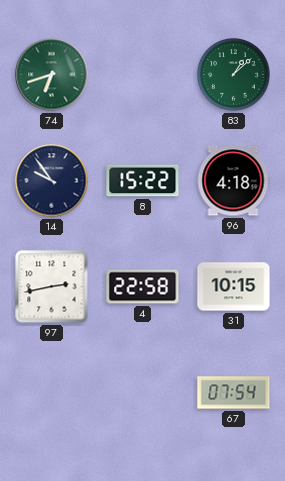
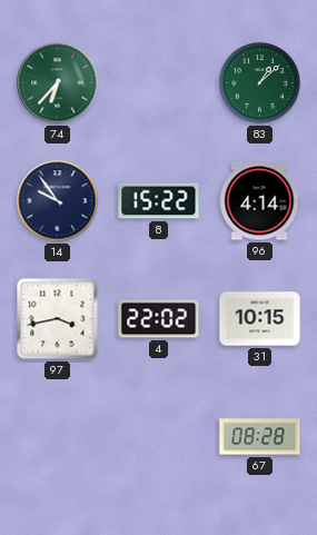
74: 6:42 -> 6:37 (58, 83)
96: 4:18 -> 4:14 (259, 201)
97: 2:43 -> 3:43 (58, 319)
4: 22:58 -> 22:02 (159, 319)
67: 07:54 -> 08:28 (260, 437)
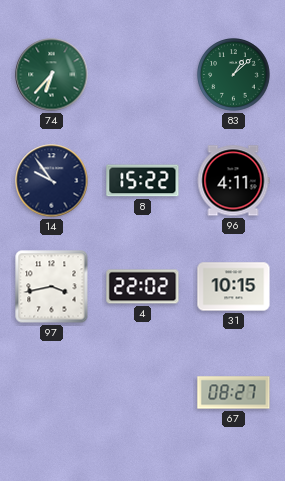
96: 4:14 -> 4:11 (233, 181)
67: 08:28 -> 08:27 (234, 393)
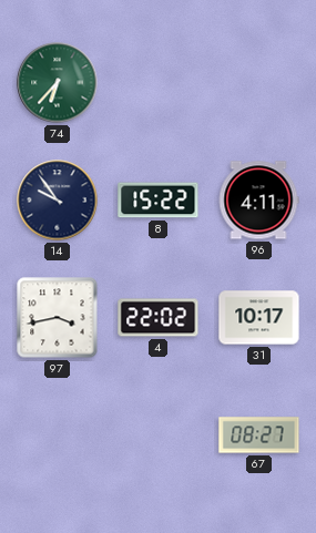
83: 1:08 -> none (234, 75)
31: 10:15 -> 10:17 (259, 318)
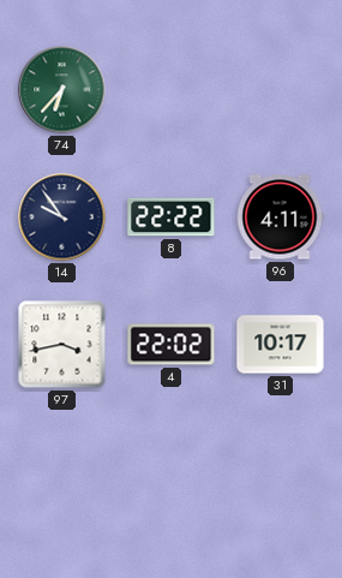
8: 15:22 -> 22:22 (172, 218)
67: 08:27 -> none (259, 435)
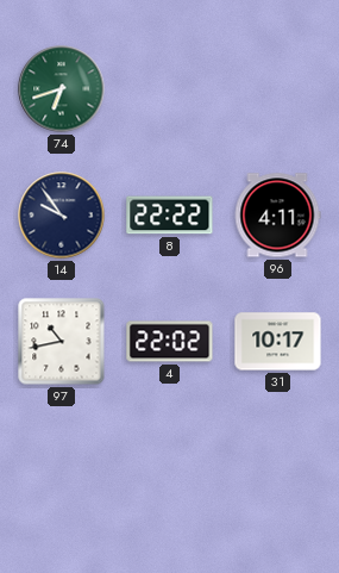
74: 6:37 -> 6:42 (62, 89)
97: 3:43 -> 10:43 (62, 342)
